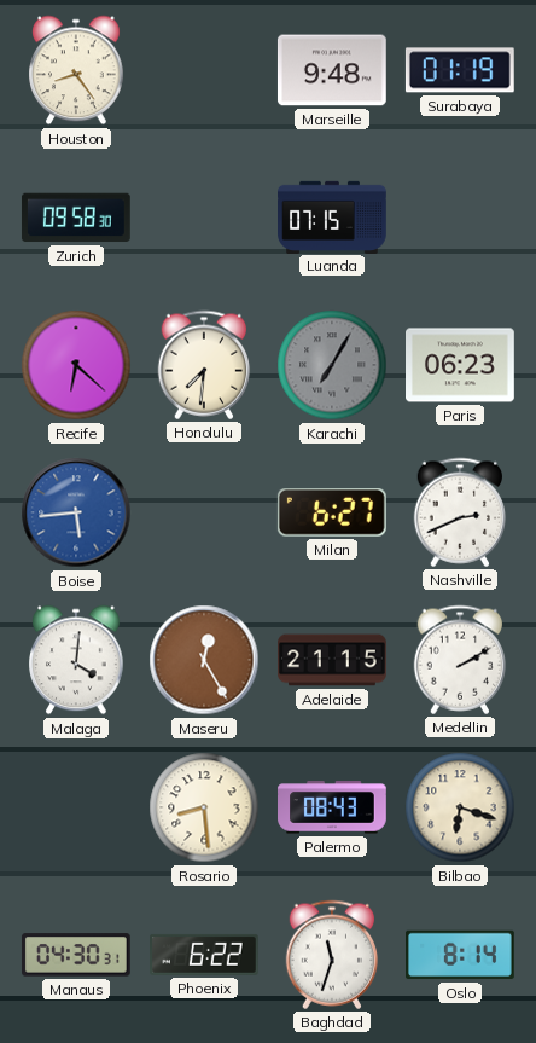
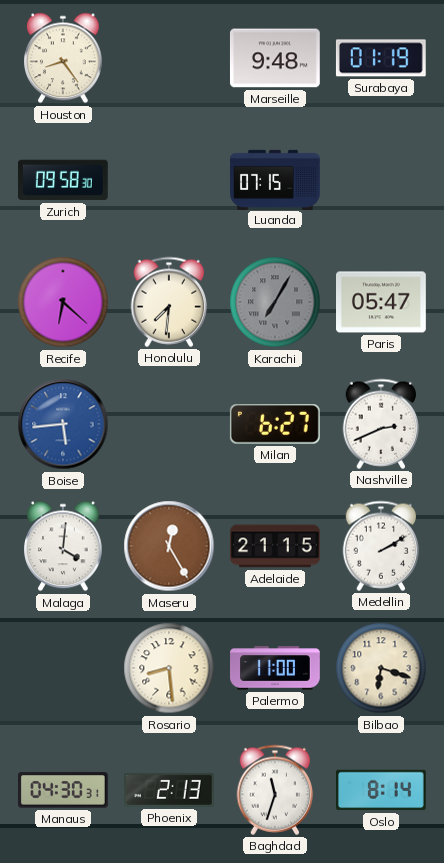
Paris: 06:23 -> 05:47 (382, 302)
Palermo: 08:43 -> 11:00 (276, 668)
Phoenix: 6:22 -> 2:13 (170, 790)
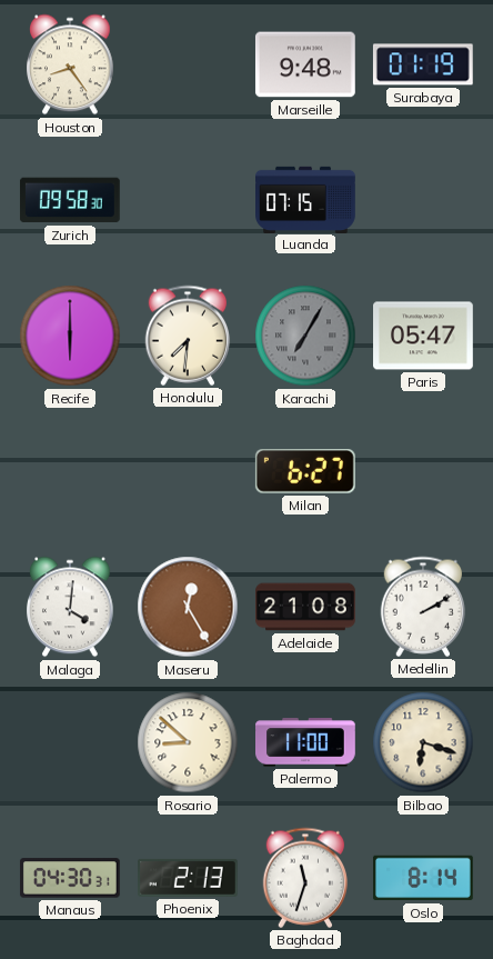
Recife: 6:22 -> 6:00 (70, 336)
Boise: 5:44 -> none (63, 424)
Nashville: 2:41 -> none (381, 424)
Adelaide: 21:15 -> 21:08 (305, 607)
Rosario: 8:29 -> 8:52 (188, 742)
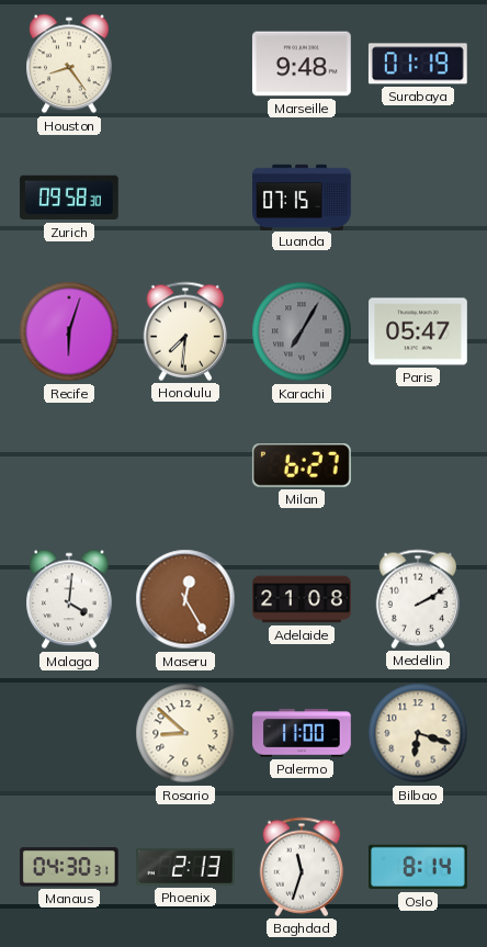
Recife: 6:00 -> 6:03 (69, 331)
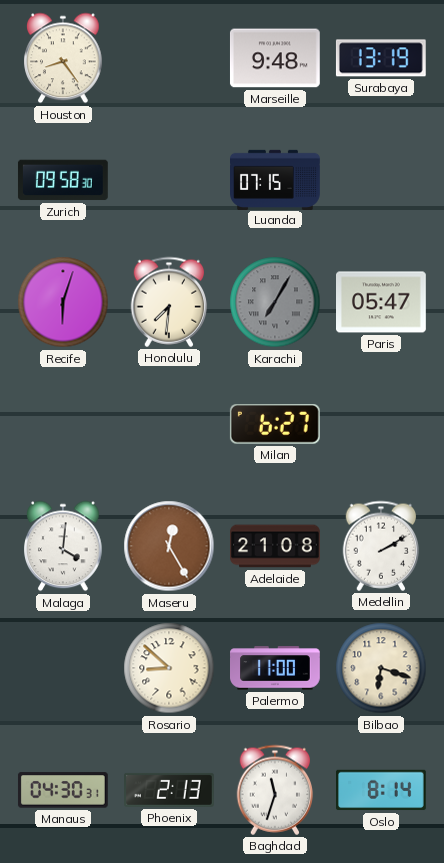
Surabaya: 01:19 -> 13:19 (381, 58)
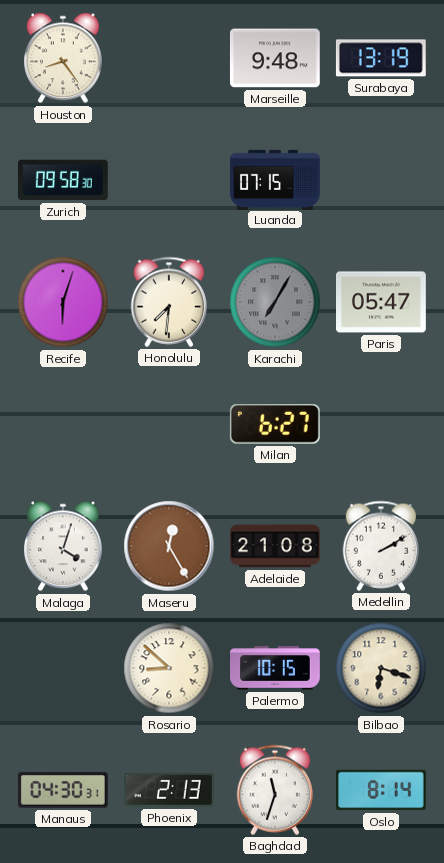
Malaga: 4:01 -> 4:03 (63, 546)
Palermo: 11:00 -> 10:15 (276, 668)
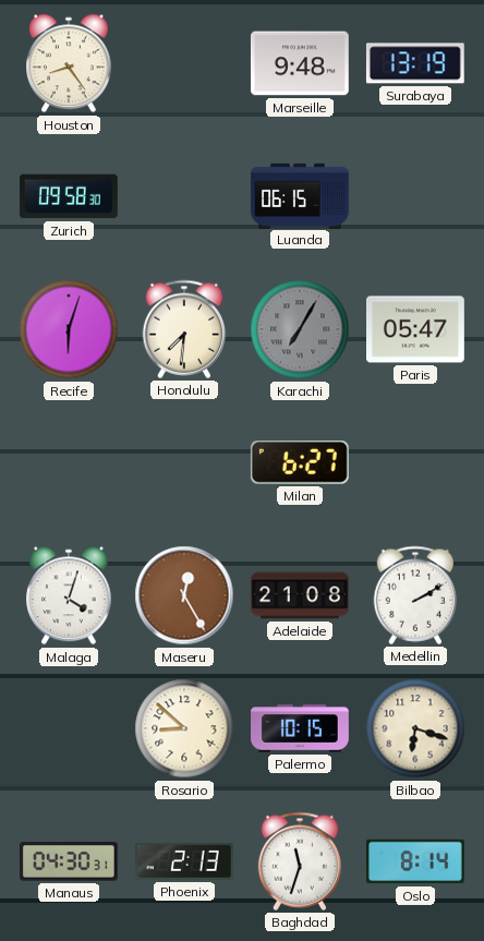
Luanda: 07:15 -> 06:15 (300, 195)
